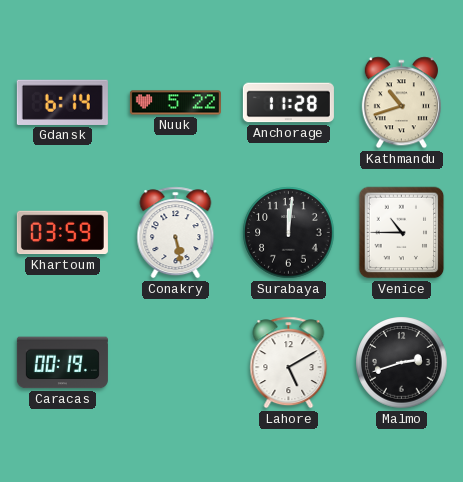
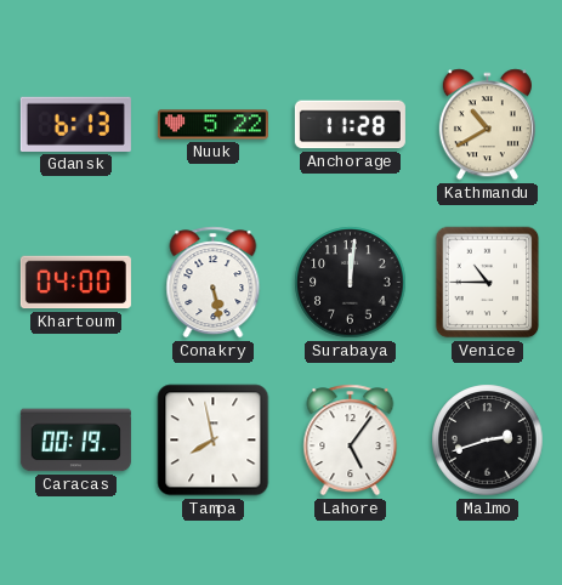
Gdansk: 6:14 -> 6:13 (75, 124)
Kathmandu: 10:42 -> 10:40 (487, 125)
Khartoum: 03:59 -> 04:00 (75, 283)
Tampa: none -> 7:58 (214, 441)
Lahore: 5:10 -> 5:06 (351, 441)
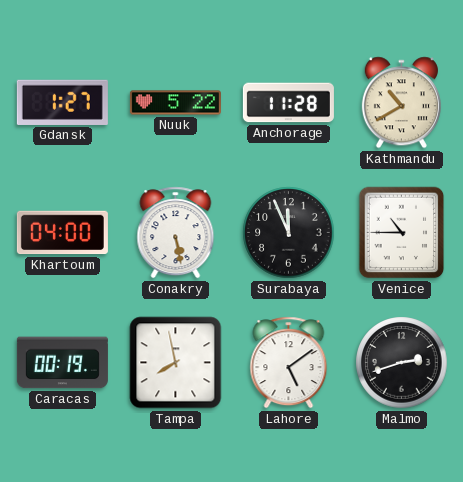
Gdansk: 6:13 -> 1:27 (62, 102)
Surabaya: 12:01 -> 11:56 (289, 233)
Lahore: 5:06 -> 5:09 (289, 363)
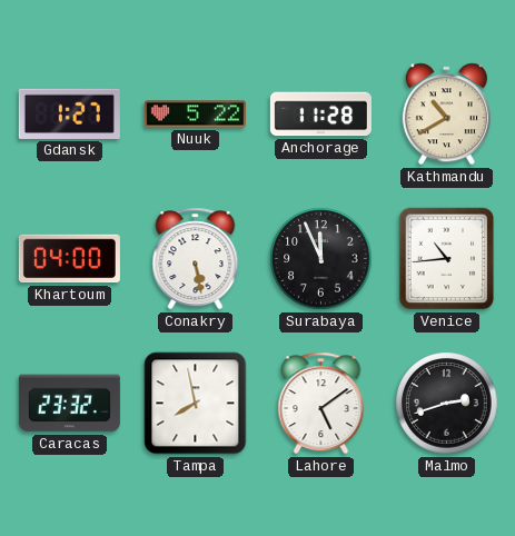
Venice: 10:45 -> 10:44 (447, 259)
Caracas: 00:19 -> 23:32 (69, 404)
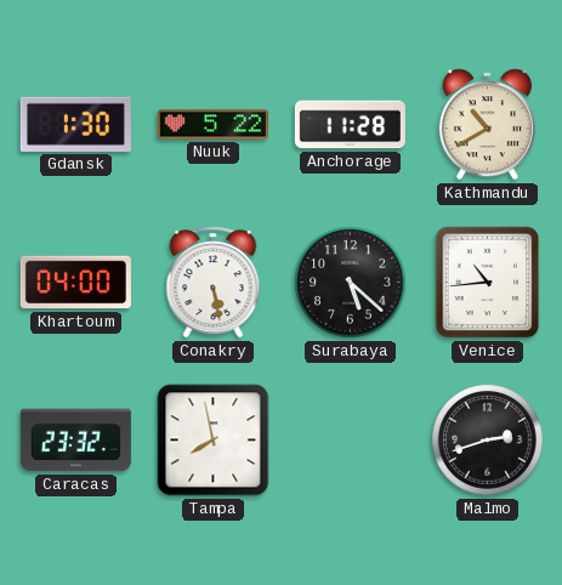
Gdansk: 1:27 -> 1:30 (75, 124)
Surabaya: 11:56 -> 5:22 (351, 283)
Lahore: 5:09 -> none (321, 404)
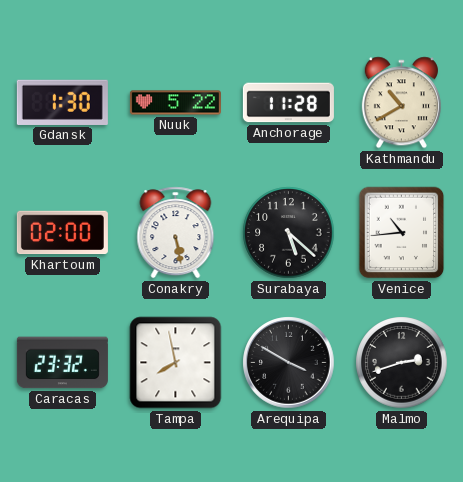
Khartoum: 04:00 -> 02:00 (62, 233)
Arequipa: none -> 3:50 (289, 363)
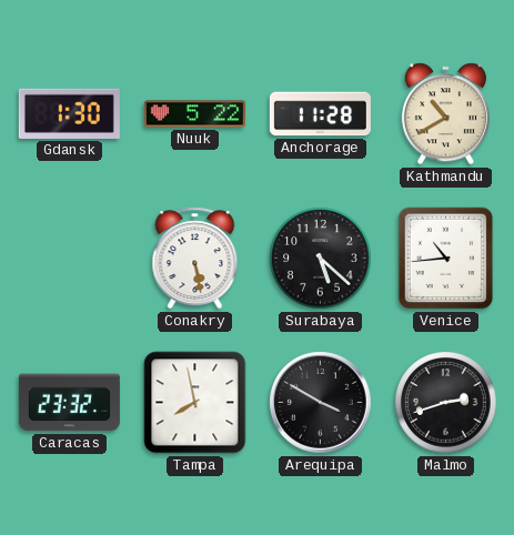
Khartoum: 02:00 -> none (62, 233)
